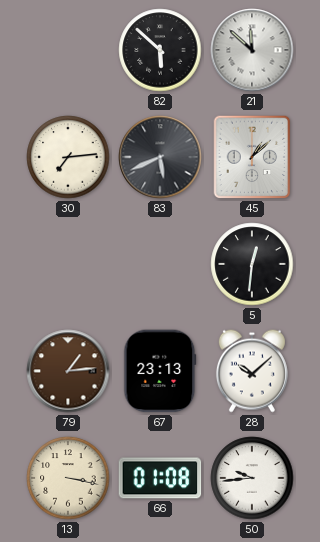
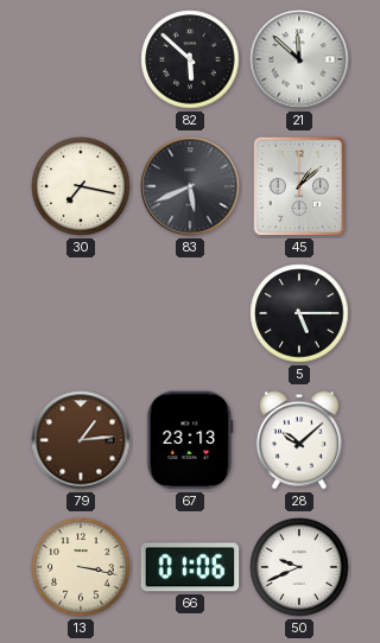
30: 7:14 -> 7:17 (81, 186)
5: 12:31 -> 5:15 (299, 313)
66: 01:08 -> 01:06 (190, 567)
50: 9:44 -> 9:41 (299, 567)
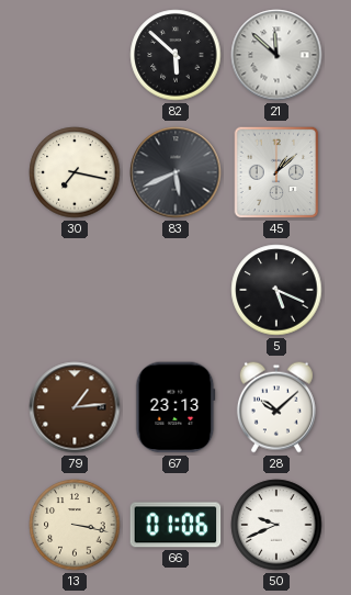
5: 5:15 -> 5:19 (276, 290)
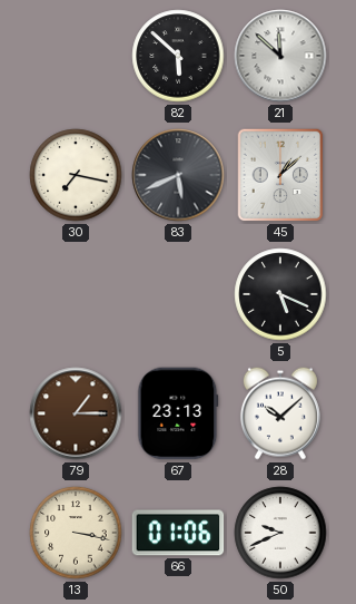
79: 1:14 -> 1:15 (76, 413)
